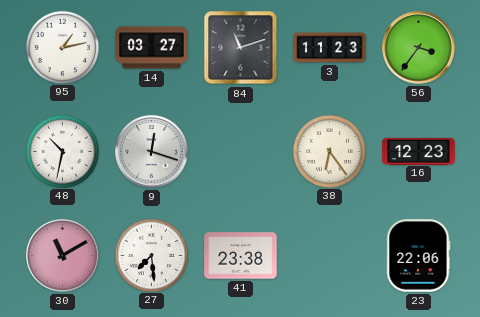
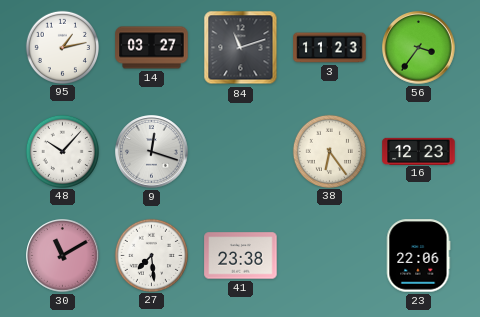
48: 10:32 -> 10:07 (62, 151)
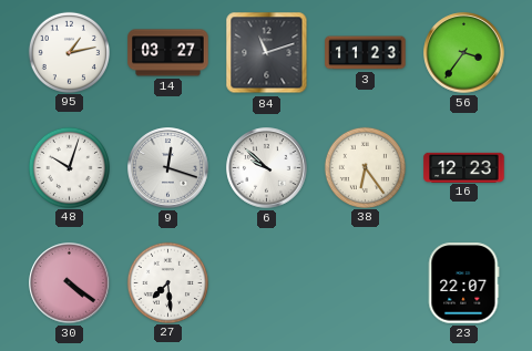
48: 10:07 -> 10:03 (69, 167)
6: none -> 9:52 (267, 168)
30: 11:10 -> 4:21 (70, 283)
41: 23:38 -> none (241, 256)
23: 22:06 -> 22:07 (463, 283)
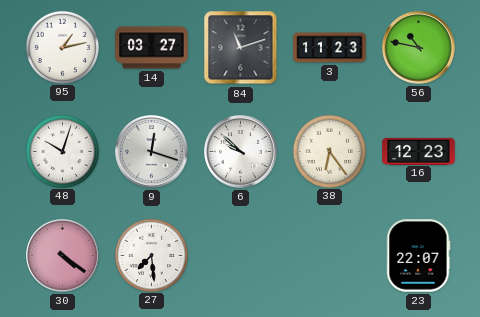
56: 3:36 -> 10:47 (419, 48)
